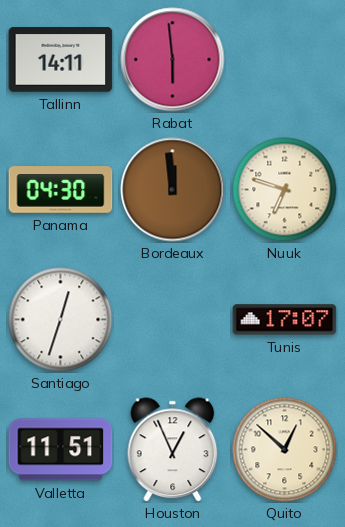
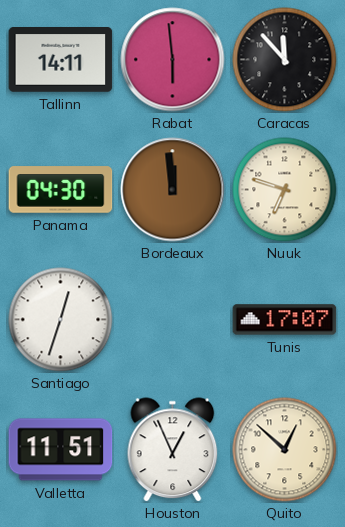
Caracas: none -> 11:53 (285, 60)
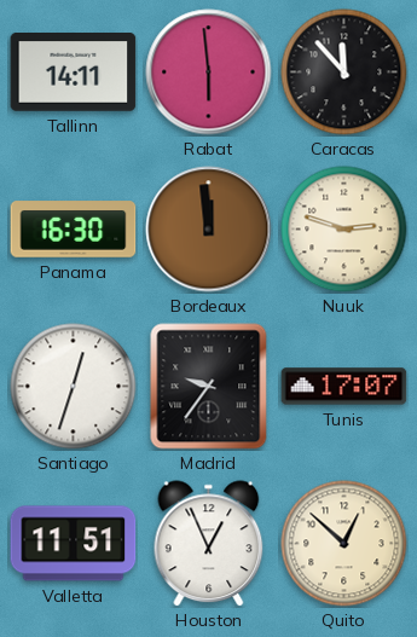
Panama: 04:30 -> 16:30 (74, 230)
Nuuk: 6:48 -> 2:48 (344, 230)
Madrid: none -> 9:36 (209, 387)
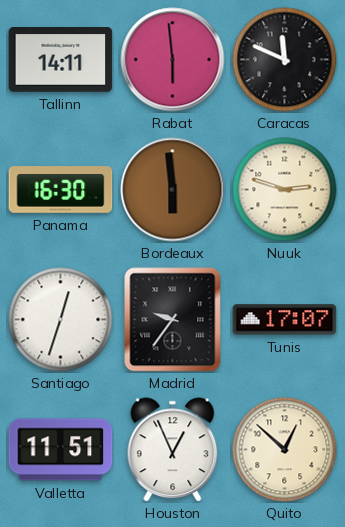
Caracas: 11:53 -> 11:49 (285, 60)
Bordeaux: 11:59 -> 5:59 (173, 190)
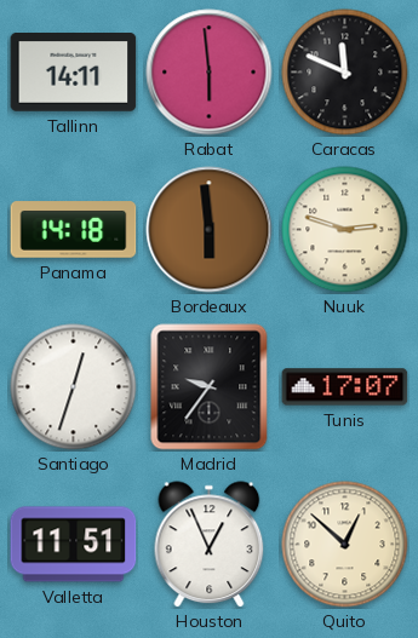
Panama: 16:30 -> 14:18 (74, 230)
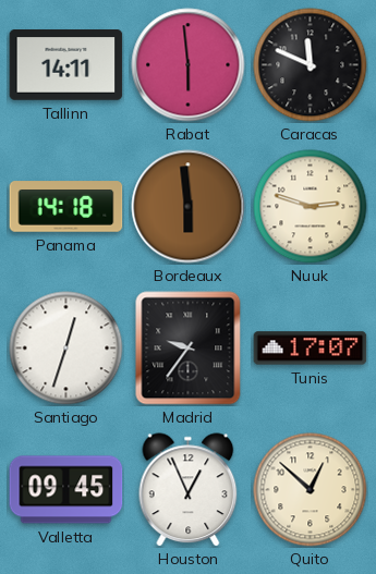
Valletta: 11:51 -> 09:45 (66, 490)
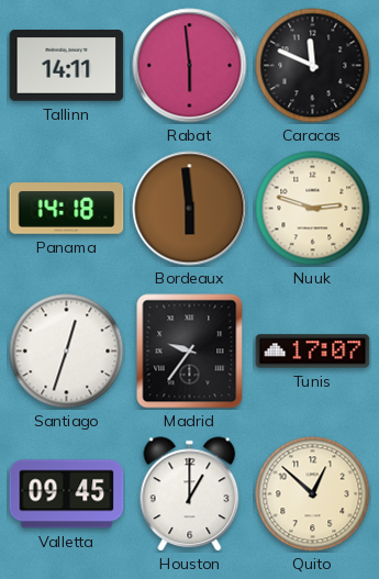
Houston: 12:56 -> 1:00 (190, 494)
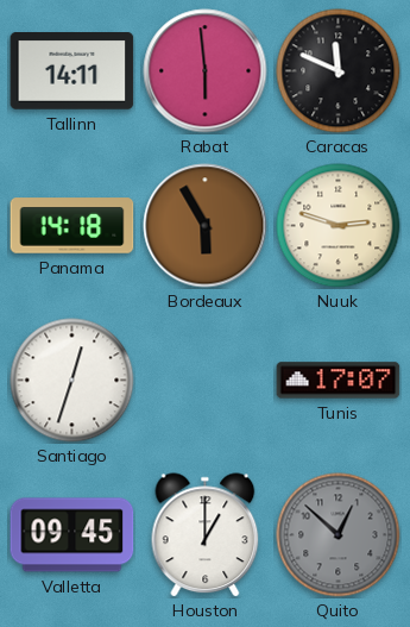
Bordeaux: 5:59 -> 5:55 (206, 226)
Madrid: 9:36 -> none (190, 352)
Quito dial: cream -> grey (339, 535)
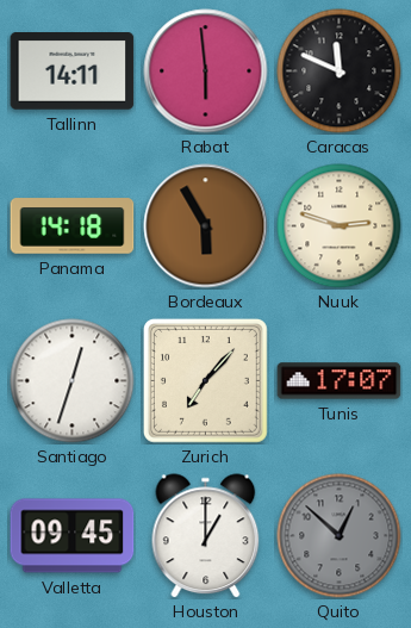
Zurich: none -> 7:07 (205, 380)
